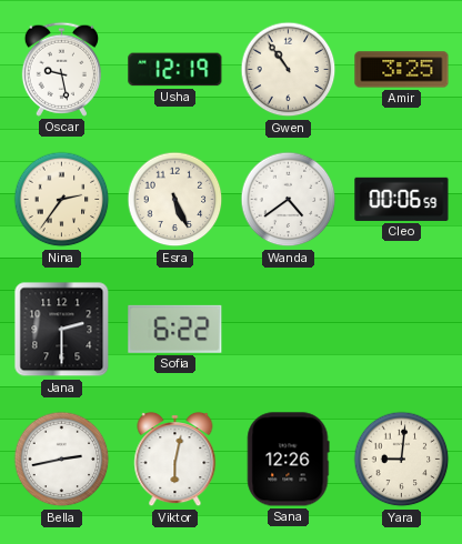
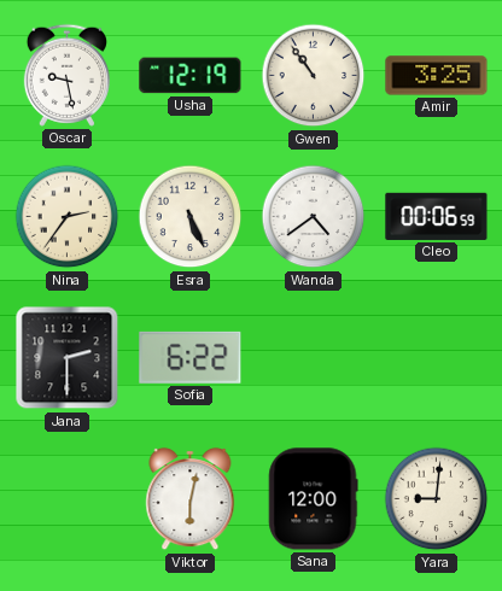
Bella: 2:43 -> none (62, 460)
Sana: 12:26 -> 12:00 (314, 499)
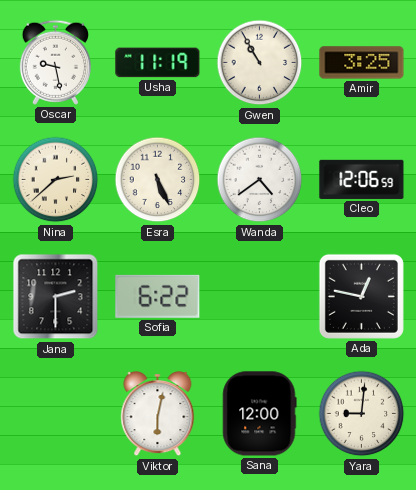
Usha: 12:19 -> 11:19 (158, 63)
Gwen: 10:54 -> 10:55 (260, 63)
Nina: 2:36 -> 2:38 (56, 180)
Cleo: 00:06 -> 12:06 (362, 179)
Ada: none -> 12:47 (361, 296)
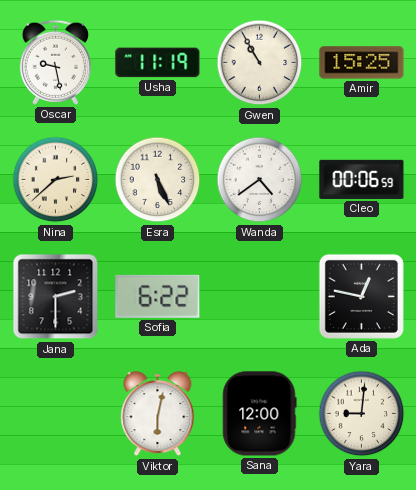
Amir: 3:25 -> 15:25 (362, 63)
Cleo: 12:06 -> 00:06 (362, 179)
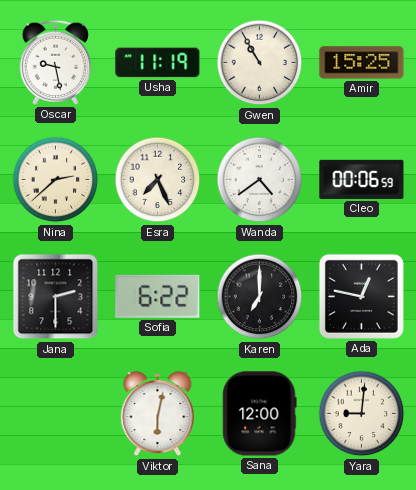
Esra: 5:26 -> 7:26 (158, 180)
Karen: none -> 7:00 (260, 297)
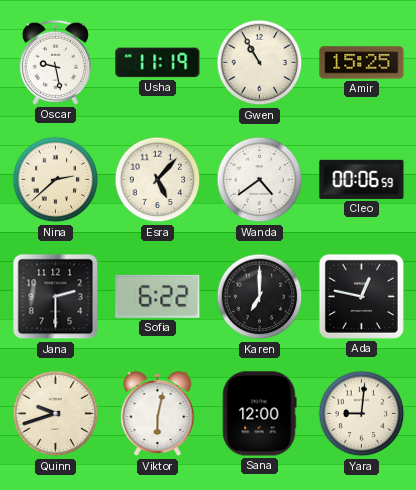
Esra: 7:26 -> 5:07 (158, 180)
Quinn: none -> 9:42 (56, 414)
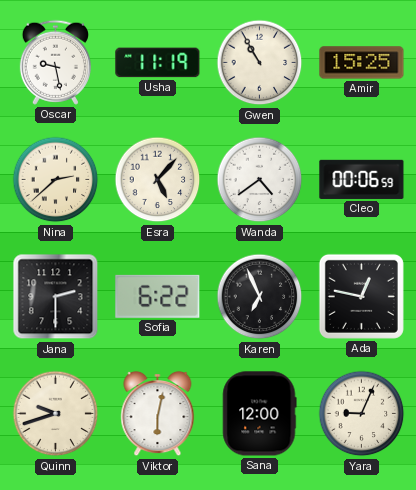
Karen: 7:00 -> 6:56 (260, 297)
Yara: 9:01 -> 9:04 (362, 414)
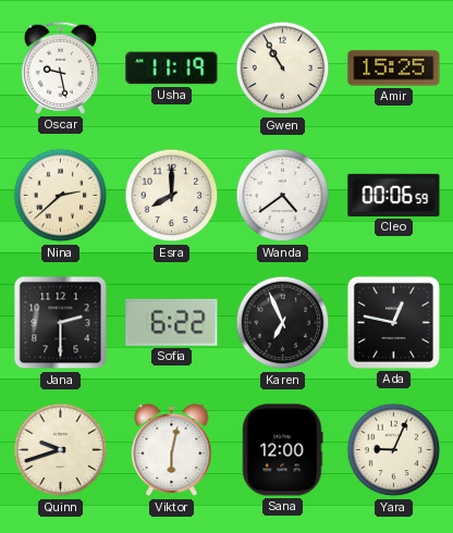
Esra: 5:07 -> 8:00 (172, 196)
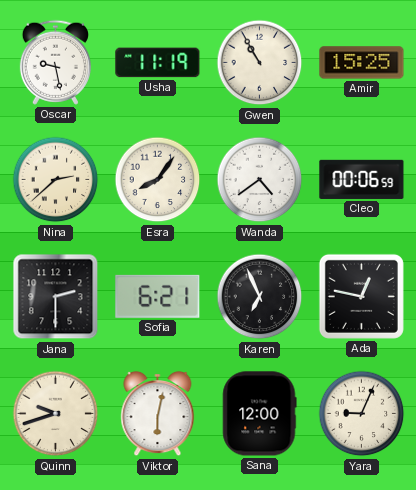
Esra: 8:00 -> 8:06 (158, 180)
Sofia: 6:22 -> 6:21 (158, 296)
